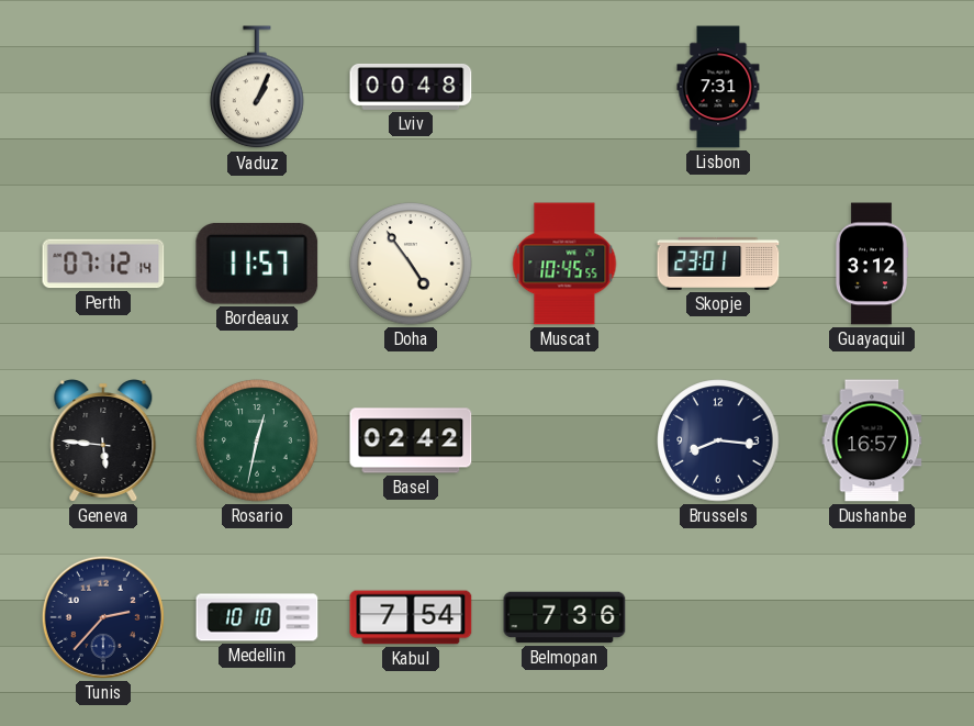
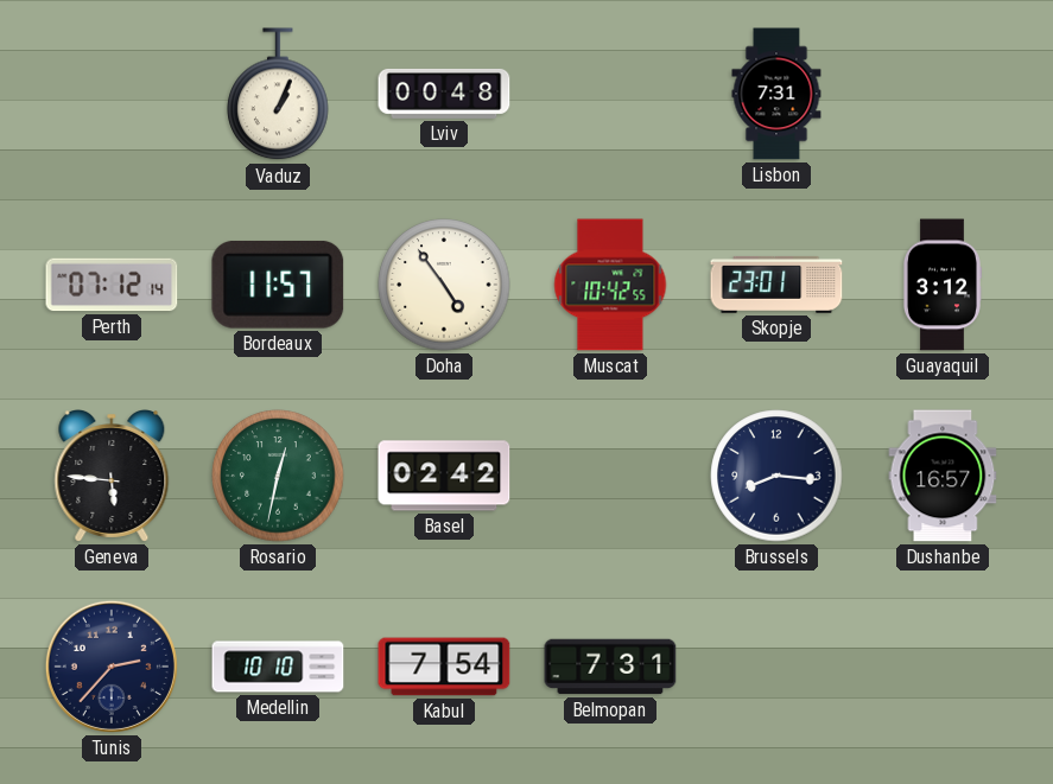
Muscat: 10:45 -> 10:42 (610, 285)
Belmopan: 7:36 -> 7:31 (610, 667)
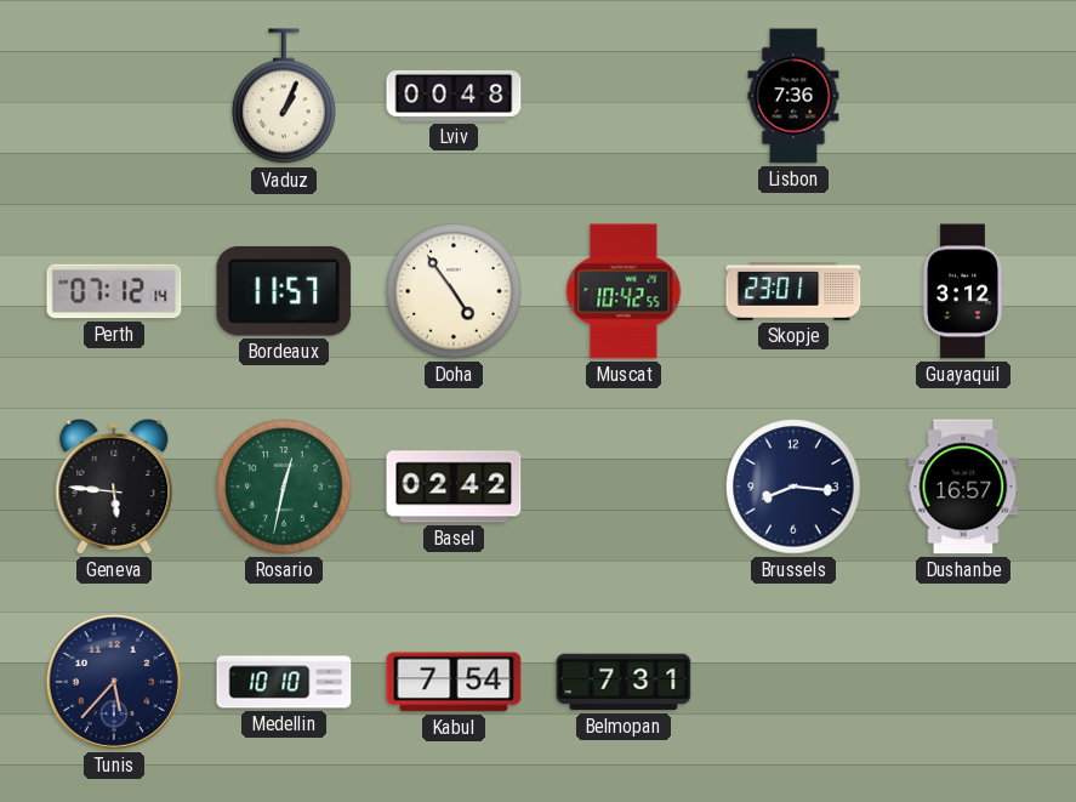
Lisbon: 7:31 -> 7:36 (793, 96)
Tunis: 2:37 -> 5:37 (114, 682)
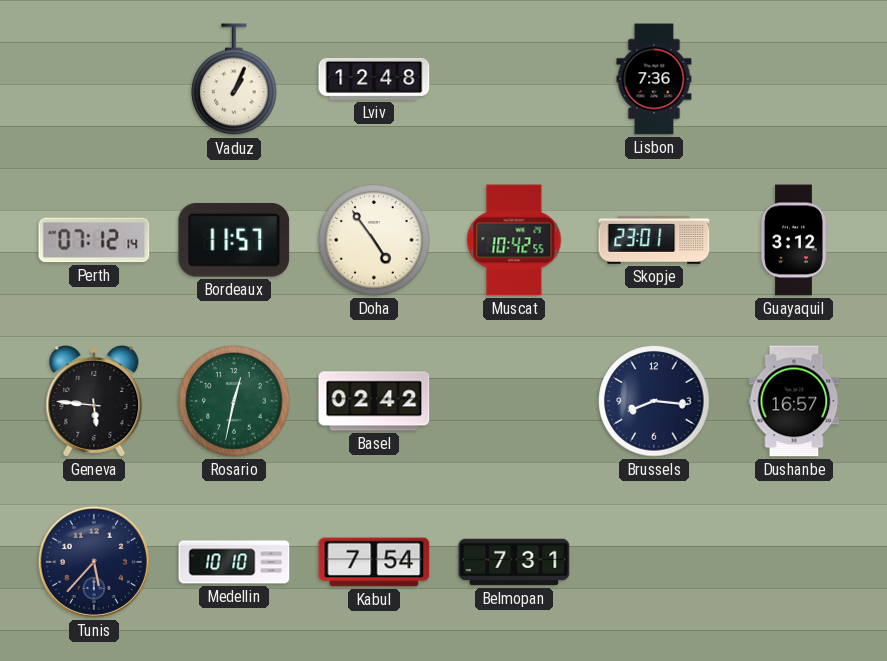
Lviv: 00:48 -> 12:48 (374, 79)
